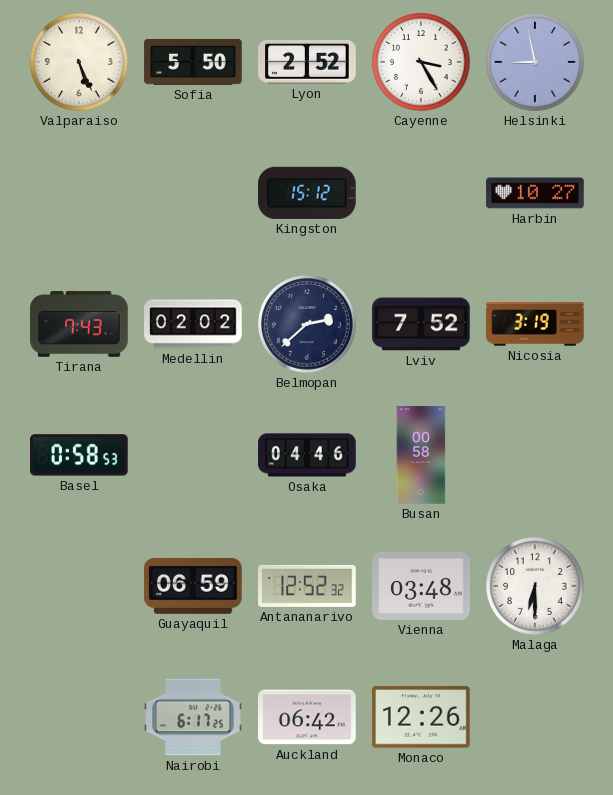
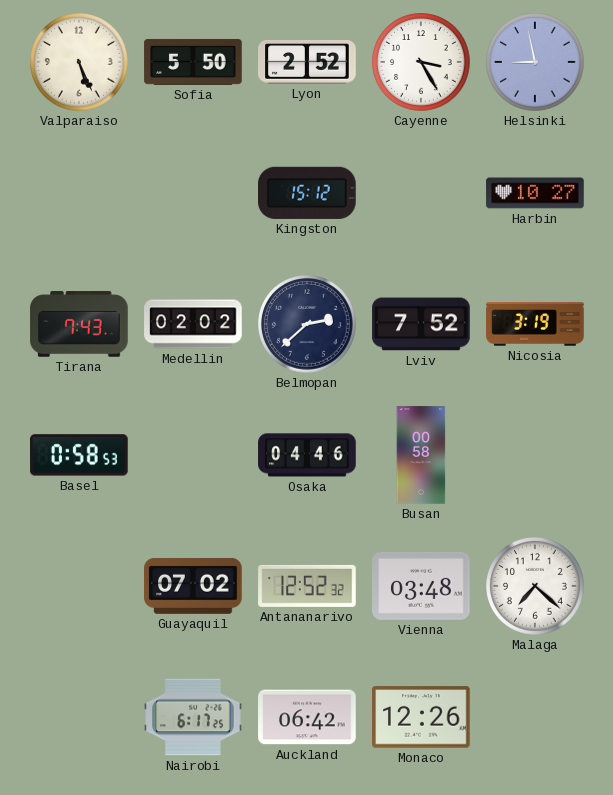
Guayaquil: 06:59 -> 07:02 (193, 586)
Malaga: 6:30 -> 7:22 (536, 587)
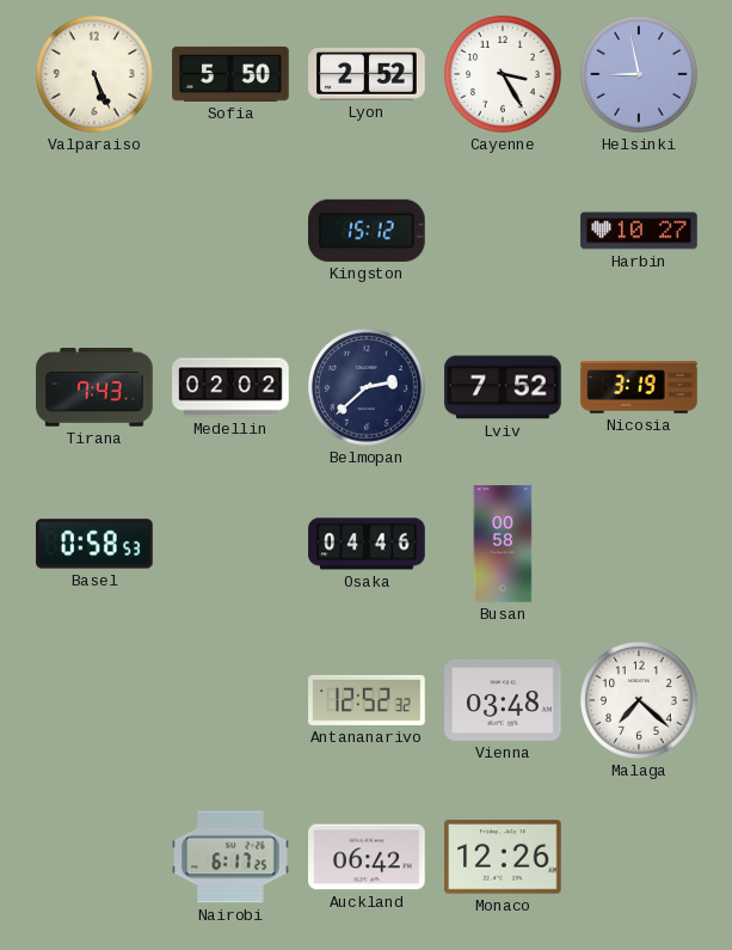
Guayaquil: 07:02 -> none (193, 586)
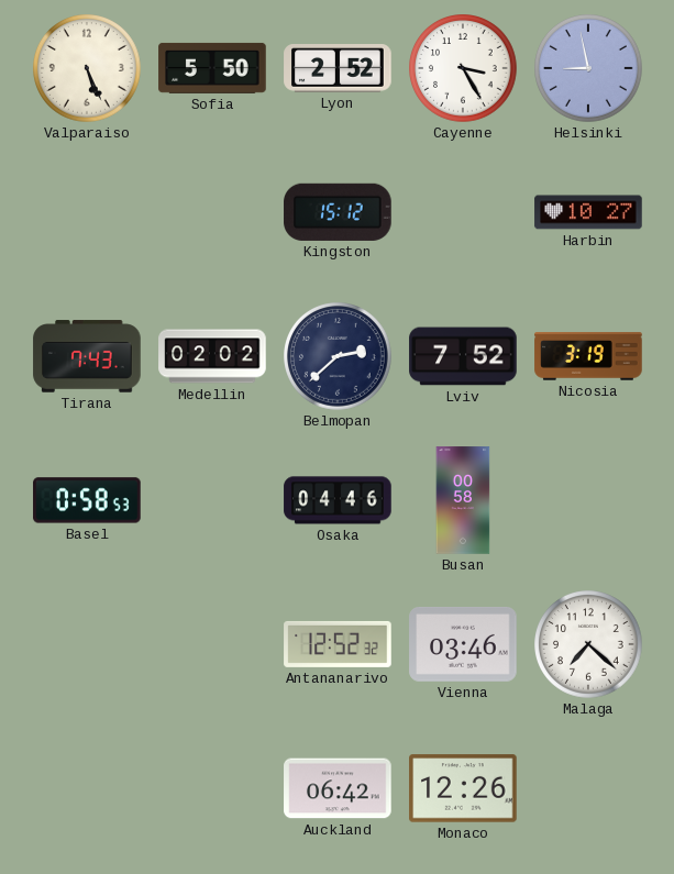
Vienna: 03:48 -> 03:46 (463, 644)
Nairobi: 6:17 -> none (230, 857)
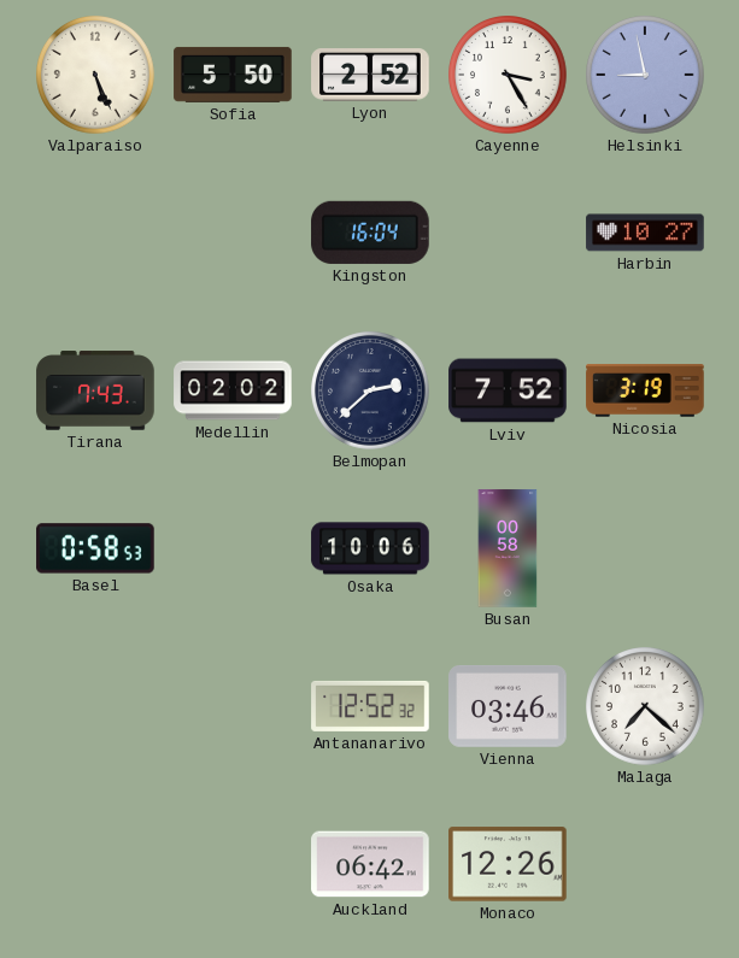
Kingston: 15:12 -> 16:04 (370, 233)
Osaka: 04:46 -> 10:06 (370, 548)
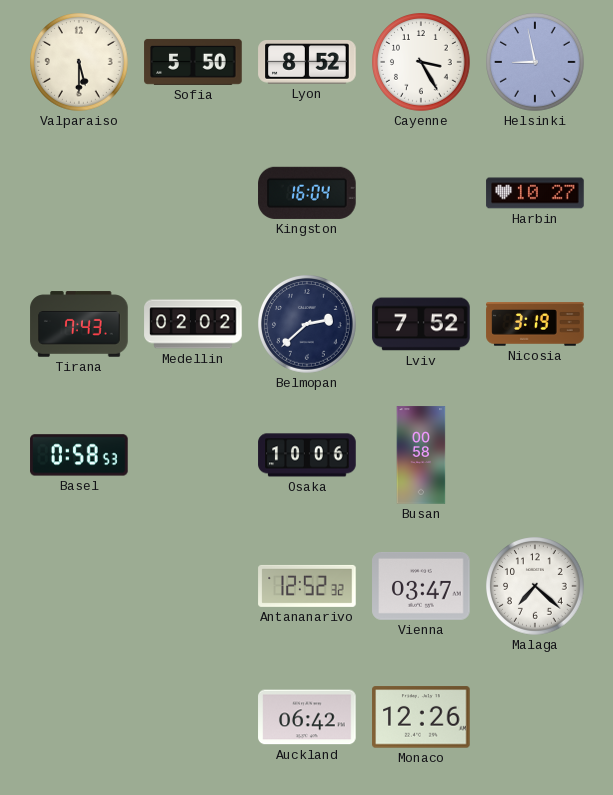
Valparaiso: 5:26 -> 5:30 (80, 63)
Lyon: 2:52 -> 8:52 (307, 63)
Vienna: 03:46 -> 03:47 (421, 586)
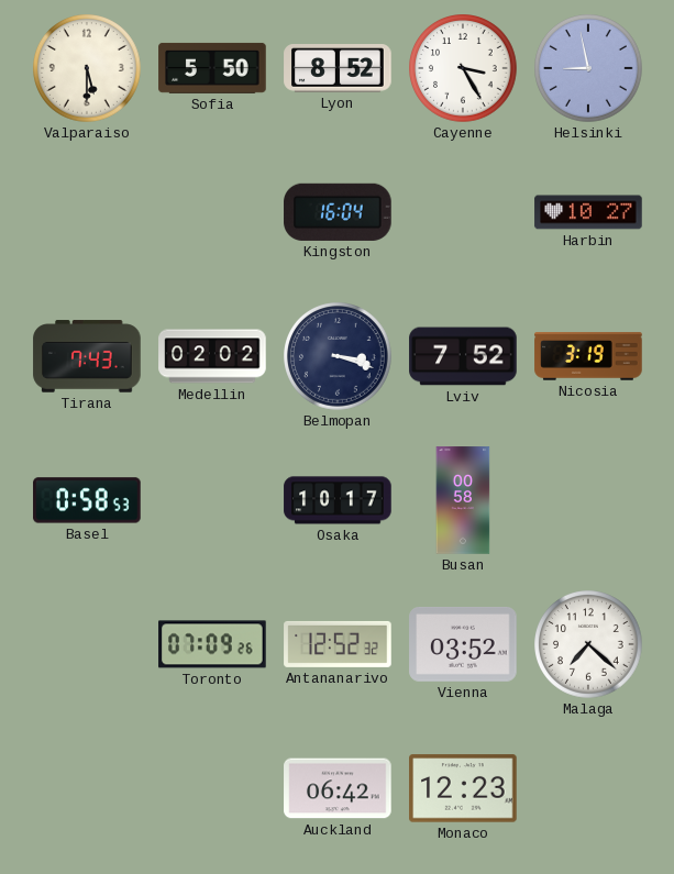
Belmopan: 2:38 -> 3:18 (339, 357)
Osaka: 10:06 -> 10:17 (338, 500)
Toronto: none -> 07:09 (212, 644)
Vienna: 03:47 -> 03:52 (463, 644)
Monaco: 12:26 -> 12:23 (463, 788)
